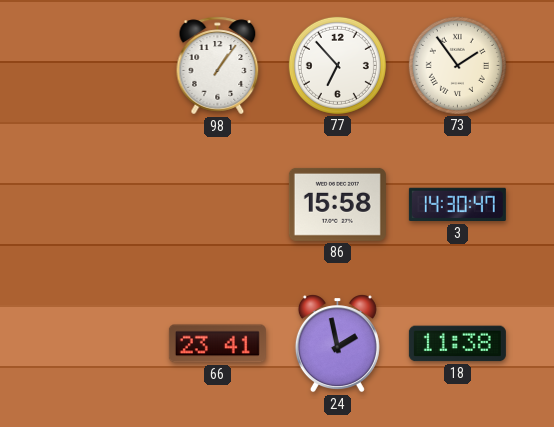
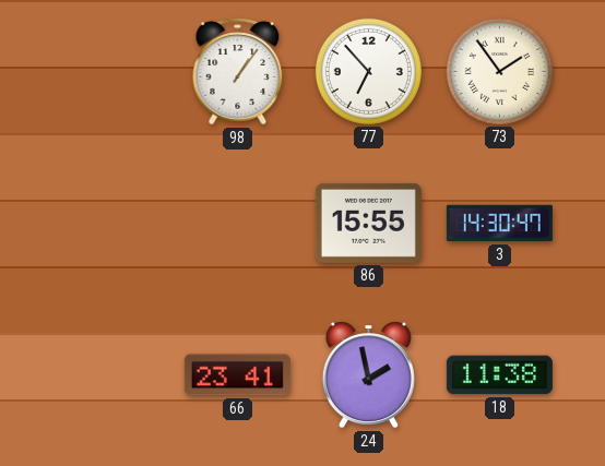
86: 15:58 -> 15:55 (368, 223)
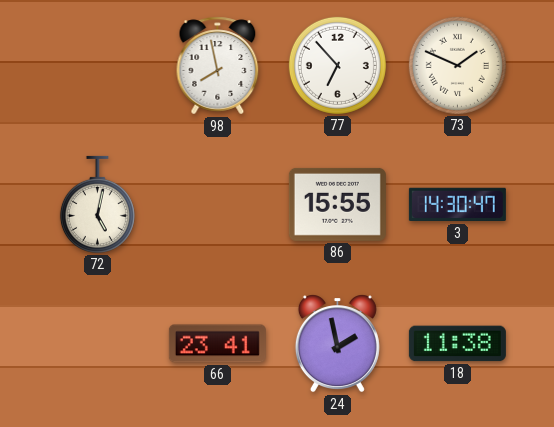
98: 1:06 -> 7:58 (218, 66)
73: 1:54 -> 1:49 (457, 65)
72: none -> 5:02 (97, 204)
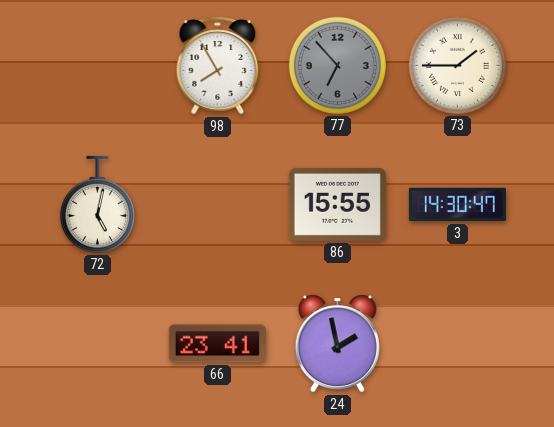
98: 7:58 -> 7:55 (218, 66)
77 dial: white -> grey (337, 65)
73: 1:49 -> 1:45 (457, 65)
18: 11:38 -> none (457, 344)
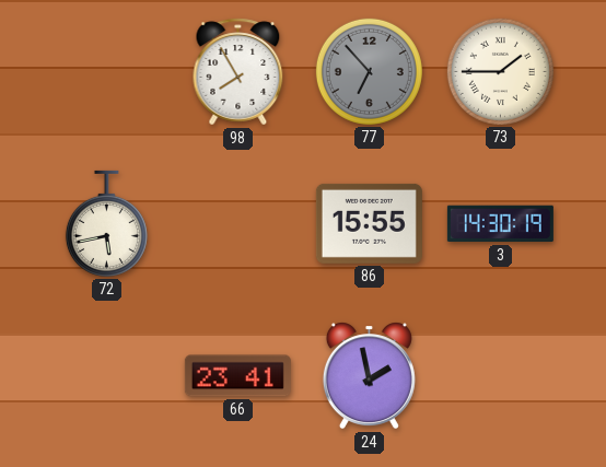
72: 5:02 -> 5:43 (106, 223)
3: 14:30:47 -> 14:30:19 (500, 224)
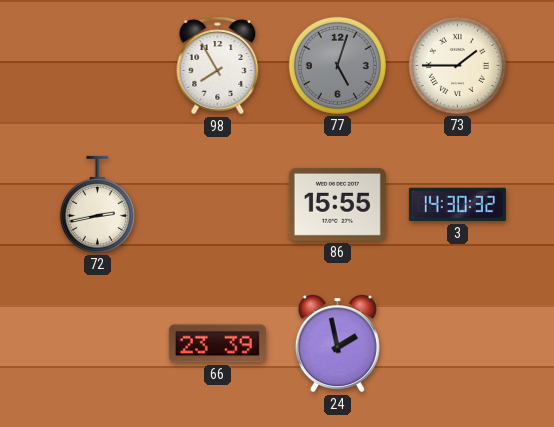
77: 6:53 -> 5:03 (337, 65)
72: 5:43 -> 2:43 (97, 204)
3: 14:30:19 -> 14:30:32 (457, 205)
66: 23:41 -> 23:39 (217, 344)
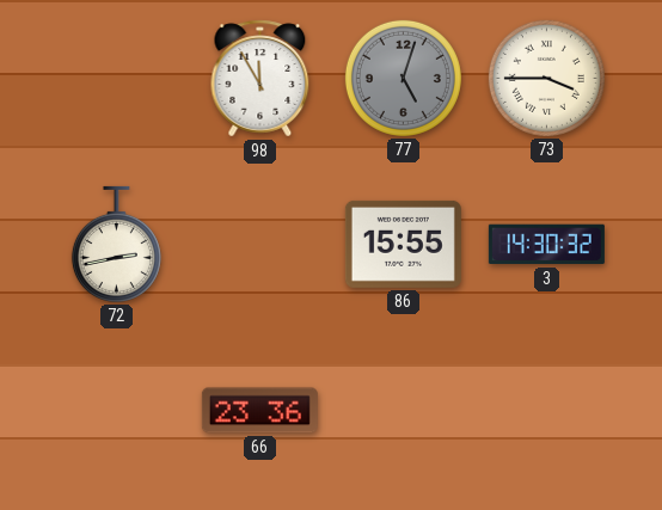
98: 7:55 -> 11:55 (260, 79)
73: 1:45 -> 3:45 (546, 78)
66: 23:39 -> 23:36 (259, 411)
24: 1:58 -> none (337, 344)
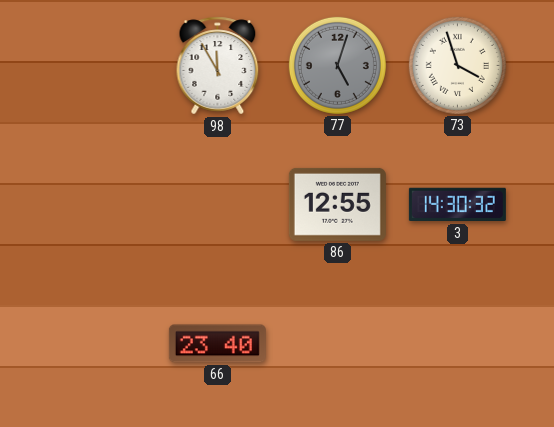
73: 3:45 -> 3:57 (457, 65)
72: 2:43 -> none (116, 244)
86: 15:55 -> 12:55 (337, 204)
66: 23:36 -> 23:40 (217, 344)
